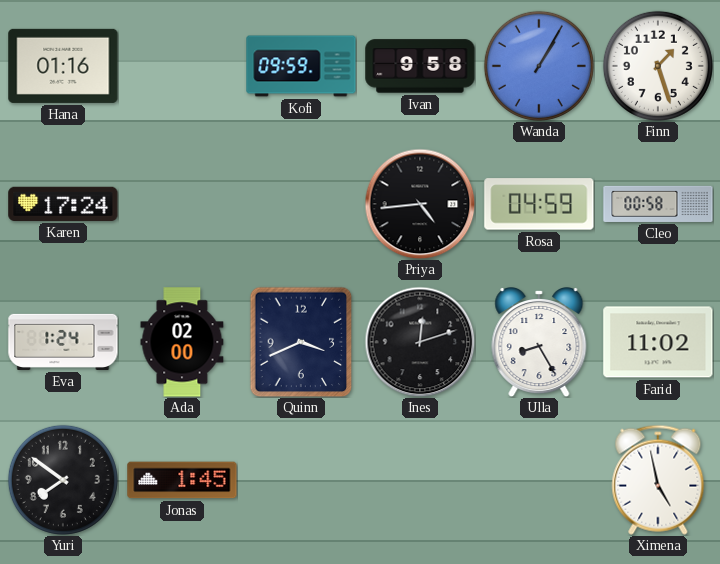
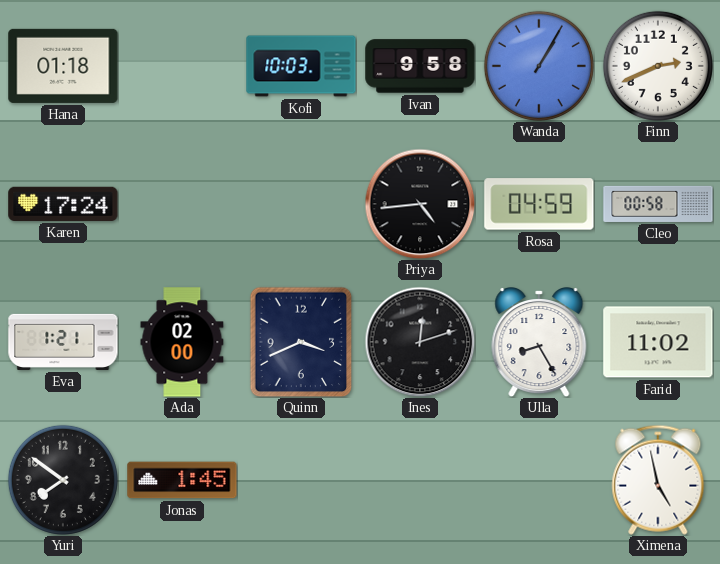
Hana: 01:16 -> 01:18 (63, 66)
Kofi: 09:59 -> 10:03 (301, 66)
Finn: 1:27 -> 2:41 (658, 66)
Eva: 1:24 -> 1:21 (63, 342)
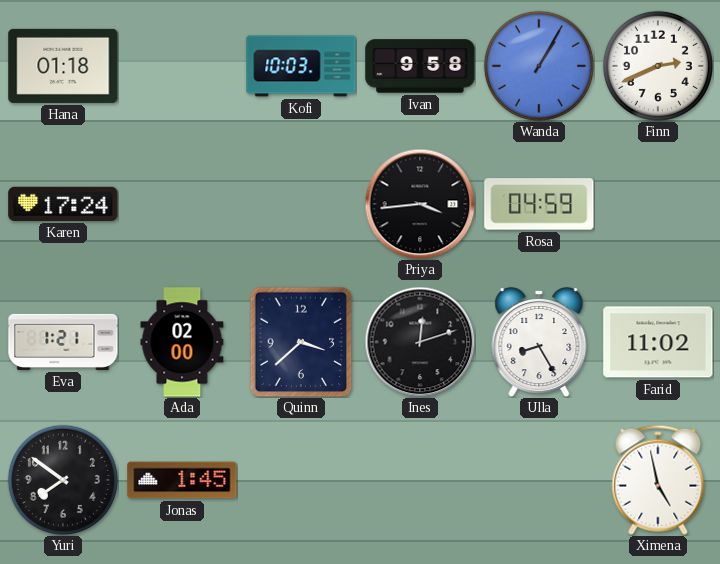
Priya: 4:44 -> 3:44 (420, 204)
Cleo: 00:58 -> none (658, 204)
Quinn: 3:41 -> 3:38 (301, 342)
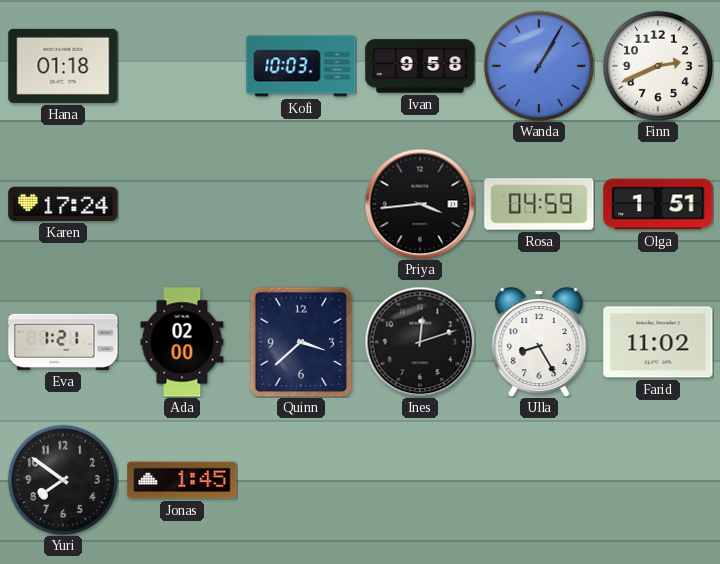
Olga: none -> 1:51 (658, 204)
Ximena: 4:58 -> none (658, 480)
